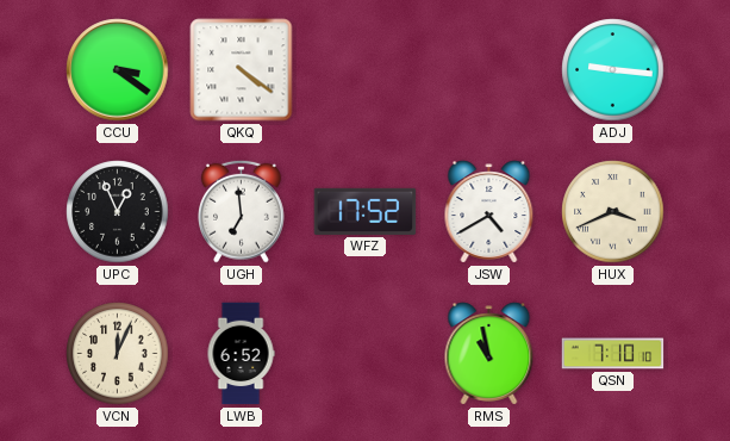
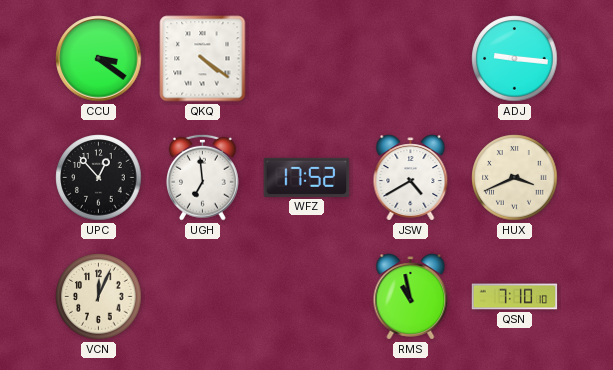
UPC: 12:56 -> 12:53 (99, 178)
LWB: 6:52 -> none (241, 354)
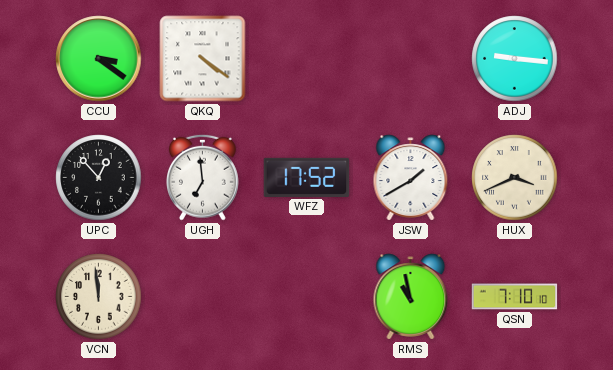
JSW: 4:40 -> 1:40 (411, 178)
VCN: 12:04 -> 11:59 (99, 297)
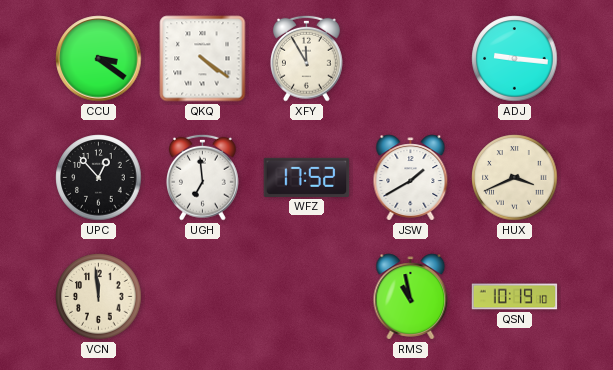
XFY: none -> 11:55 (307, 58)
QSN: 7:10 -> 10:19 (515, 297)
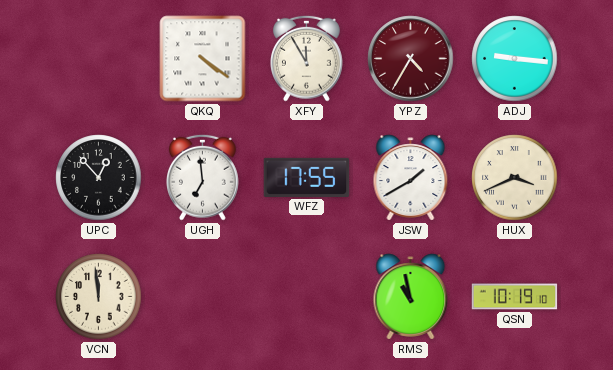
CCU: 3:21 -> none (99, 59)
YPZ: none -> 4:35 (411, 59)
WFZ: 17:52 -> 17:55 (307, 177)
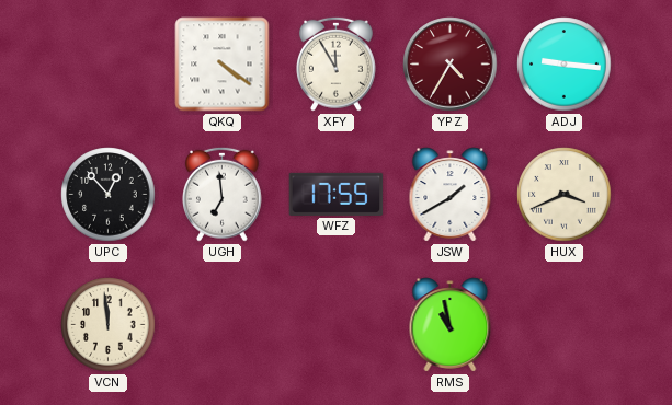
QSN: 10:19 -> none (515, 297)
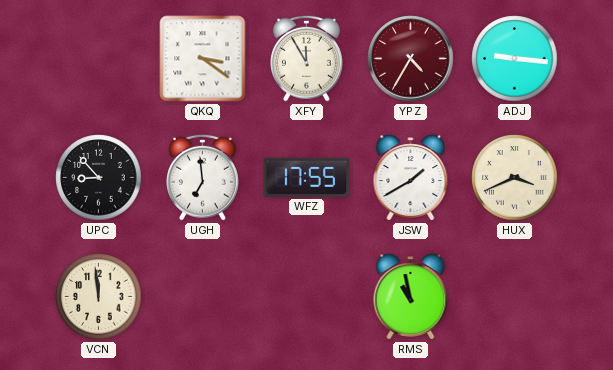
QKQ: 4:21 -> 3:21 (203, 59)
UPC: 12:53 -> 8:53 (99, 178)
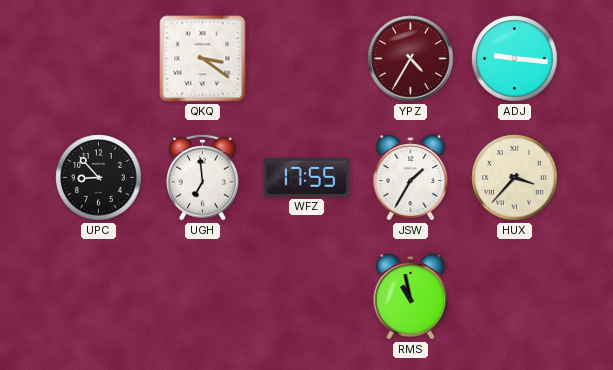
XFY: 11:55 -> none (307, 58)
JSW: 1:40 -> 1:35 (411, 178)
HUX: 3:41 -> 3:37 (515, 178)
VCN: 11:59 -> none (99, 297)
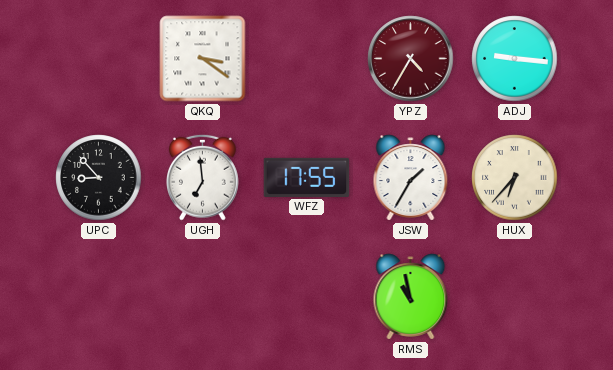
HUX: 3:37 -> 6:37 (515, 178)
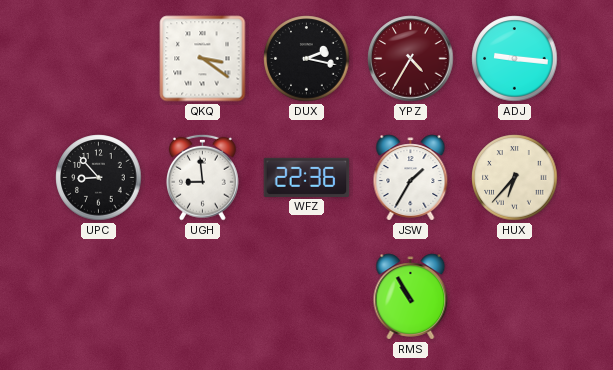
DUX: none -> 2:17 (307, 59)
UGH: 6:59 -> 8:59 (203, 177)
WFZ: 17:55 -> 22:36 (307, 177)
RMS: 10:58 -> 10:55 (411, 297)
